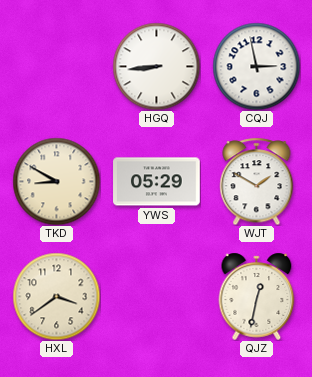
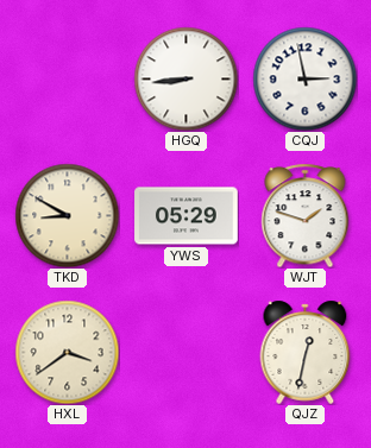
WJT: 1:50 -> 1:48 (306, 215)
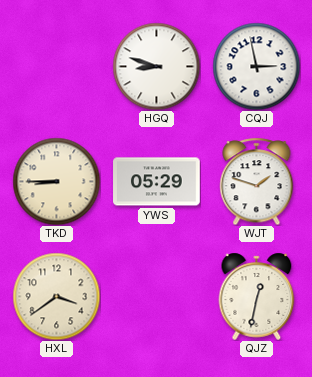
HGQ: 8:44 -> 8:48 (156, 66)
TKD: 8:50 -> 8:45 (56, 181)
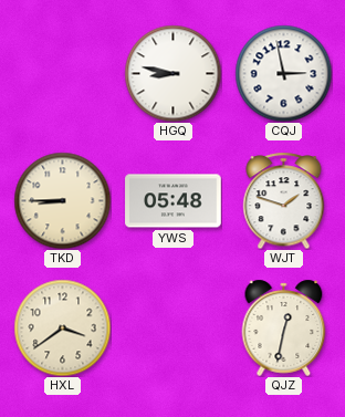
HGQ: 8:48 -> 8:47 (172, 73)
YWS: 05:29 -> 05:48 (174, 201)
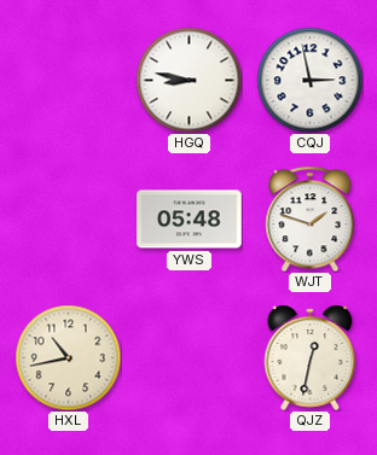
TKD: 8:45 -> none (62, 200)
HXL: 3:39 -> 10:43 (68, 357)
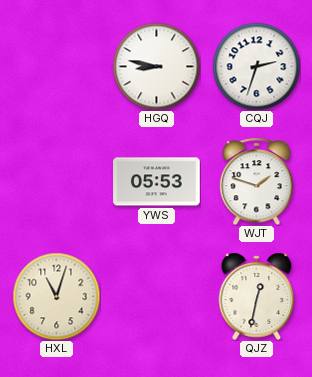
CQJ: 2:58 -> 2:33 (256, 66)
YWS: 05:48 -> 05:53 (157, 182)
HXL: 10:43 -> 11:03 (56, 296)
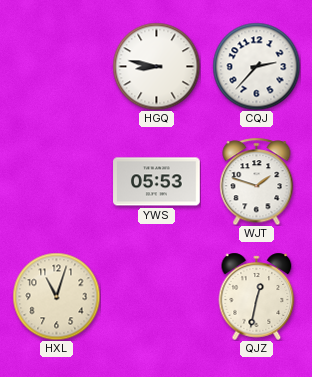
CQJ: 2:33 -> 2:37 (256, 66)
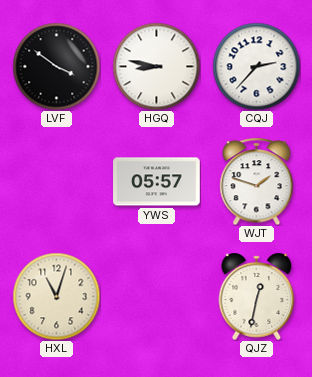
LVF: none -> 3:51 (56, 66)
YWS: 05:53 -> 05:57 (157, 182)
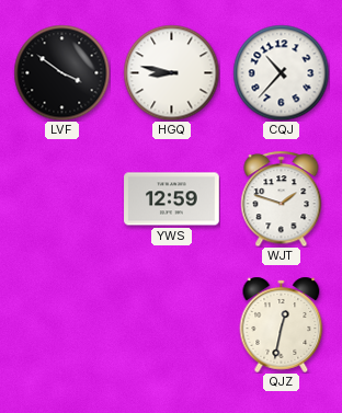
CQJ: 2:37 -> 10:37 (281, 72)
YWS: 05:57 -> 12:59 (172, 199)
HXL: 11:03 -> none (56, 296)
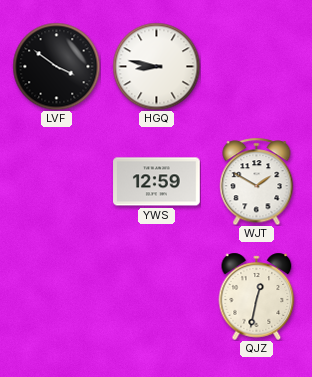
CQJ: 10:37 -> none (281, 72)
WJT: 1:48 -> 1:50 (257, 181)
